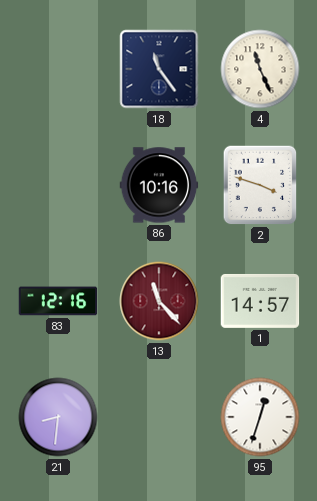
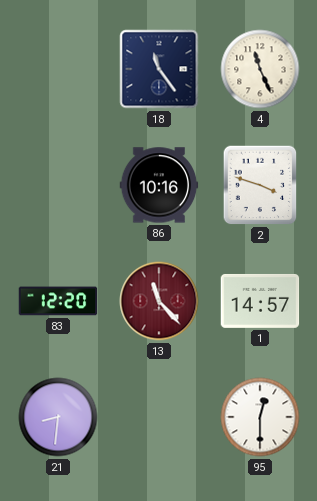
83: 12:16 -> 12:20 (58, 301)
95: 12:33 -> 12:30 (260, 417)
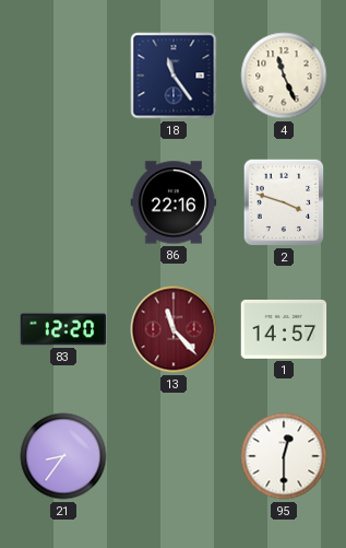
86: 10:16 -> 22:16 (174, 202)
21: 8:31 -> 8:36 (63, 456)
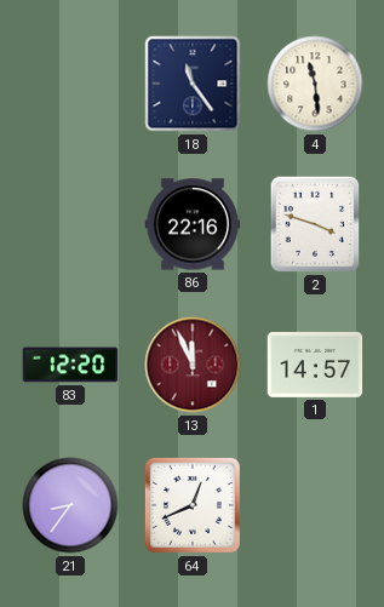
4: 11:26 -> 11:29 (315, 84)
13: 11:23 -> 11:56 (193, 365)
64: none -> 12:41 (193, 505)
95: 12:30 -> none (284, 456)
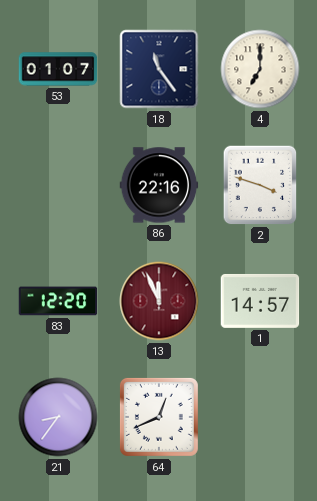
53: none -> 01:07 (58, 69)
4: 11:29 -> 7:00 (260, 69)
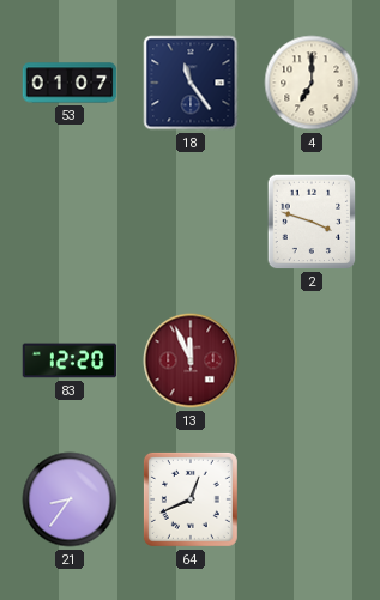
86: 22:16 -> none (159, 185)
1: 14:57 -> none (260, 301)
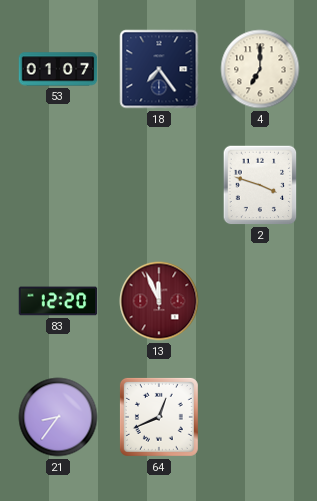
18: 11:24 -> 7:24 (159, 69)
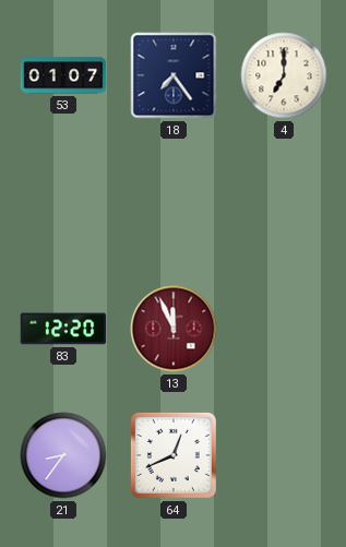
2: 3:48 -> none (260, 185)
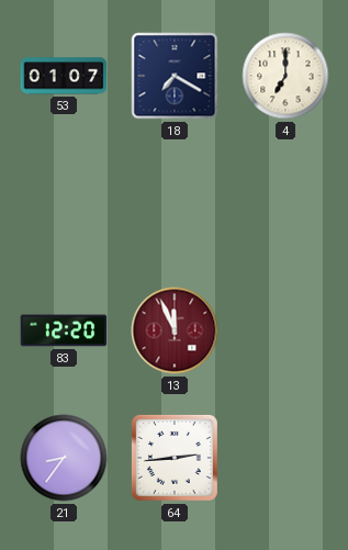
18: 7:24 -> 7:20 (175, 76)
64: 12:41 -> 2:44 (175, 458)
